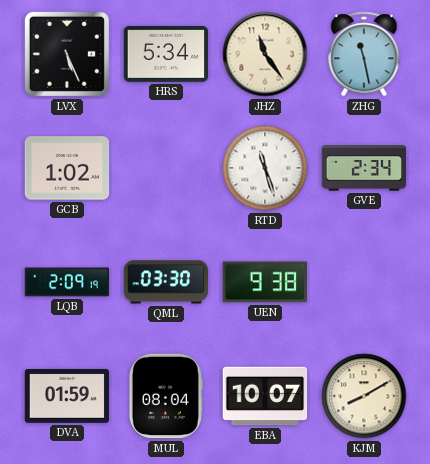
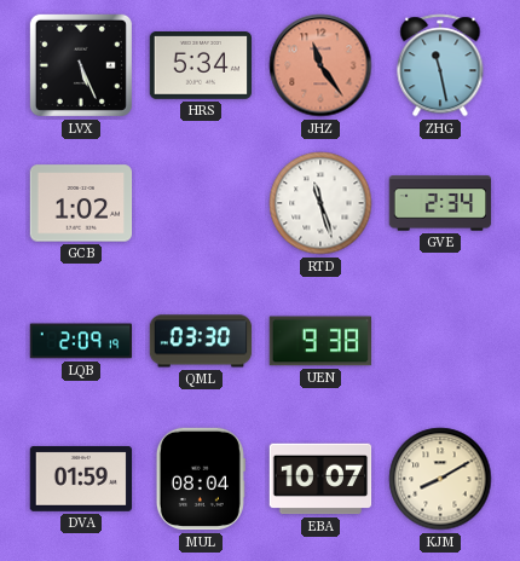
JHZ dial: cream -> salmon (320, 65)
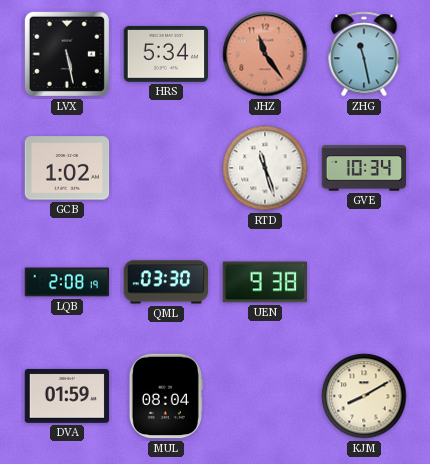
LVX: 5:26 -> 5:28 (67, 54)
GVE: 2:34 -> 10:34 (364, 168)
LQB: 2:09 -> 2:08 (67, 282)
EBA: 10:07 -> none (320, 479)
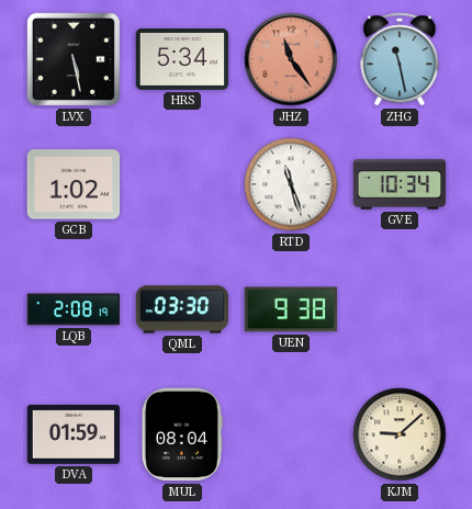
KJM: 8:10 -> 9:08 (400, 434)
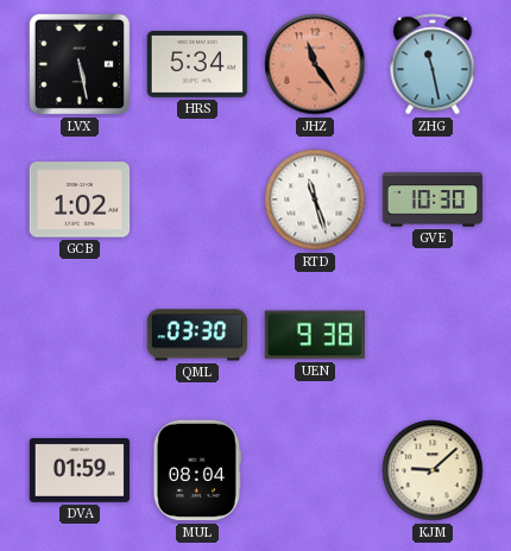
GVE: 10:34 -> 10:30 (433, 199)
LQB: 2:08 -> none (74, 309)
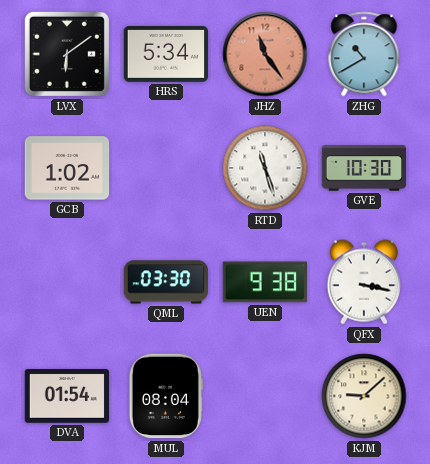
LVX: 5:28 -> 6:09 (67, 54)
ZHG: 11:28 -> 10:40 (364, 54)
QFX: none -> 3:17 (363, 282)
DVA: 01:59 -> 01:54 (67, 396)
